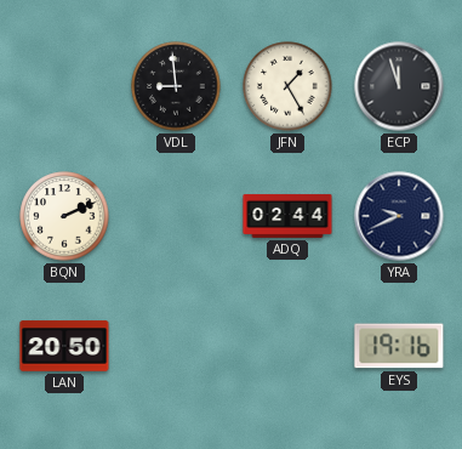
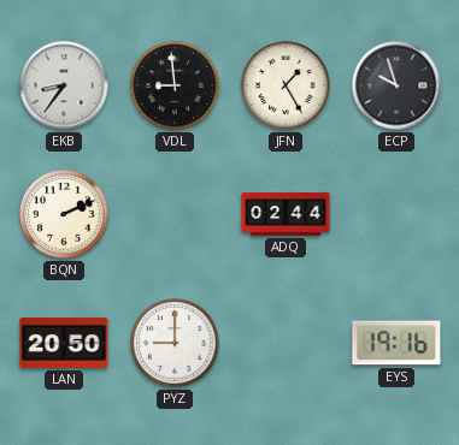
EKB: none -> 8:36 (64, 85)
ECP: 11:57 -> 9:57 (396, 85)
YRA: 9:41 -> none (399, 216)
PYZ: none -> 9:00 (175, 343)
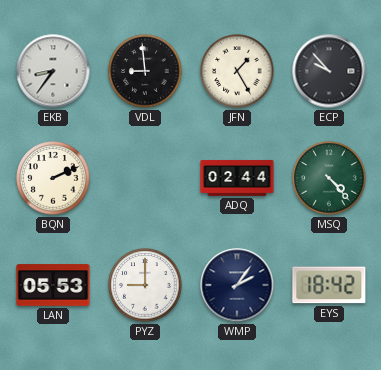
ECP: 9:57 -> 9:53 (329, 71)
MSQ: none -> 4:23 (329, 178)
LAN: 20:50 -> 05:53 (53, 285)
WMP: none -> 2:06 (237, 285)
EYS: 19:16 -> 18:42 (329, 285)
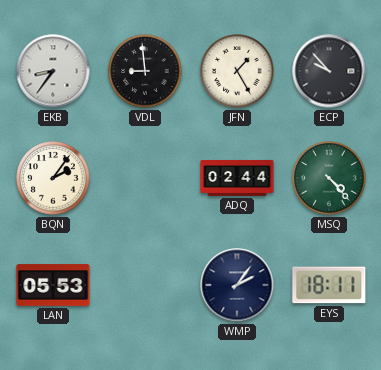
BQN: 2:11 -> 2:06 (53, 178)
PYZ: 9:00 -> none (145, 285)
EYS: 18:42 -> 18:11 (329, 285)
